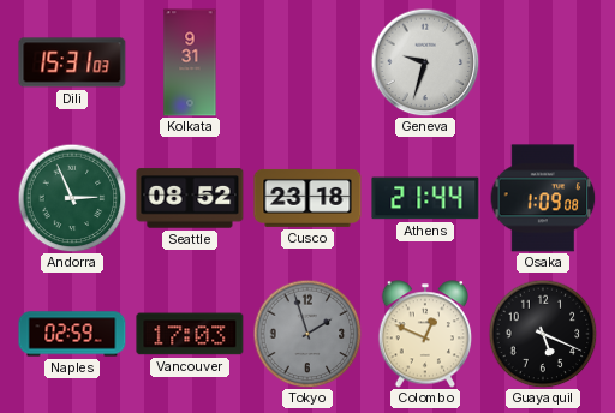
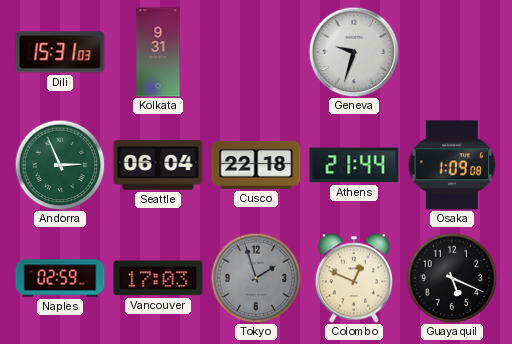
Seattle: 08:52 -> 06:04 (158, 165)
Cusco: 23:18 -> 22:18 (256, 165)
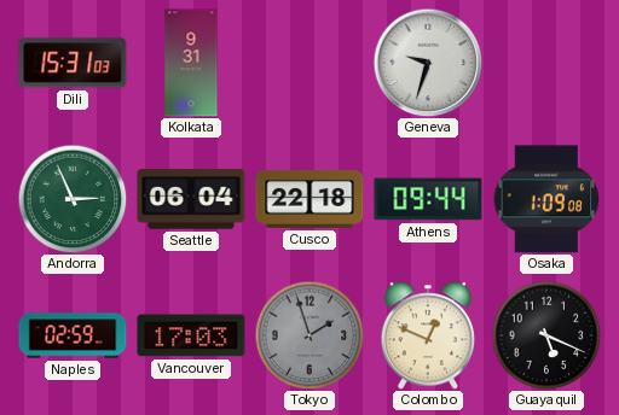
Athens: 21:44 -> 09:44 (428, 199)
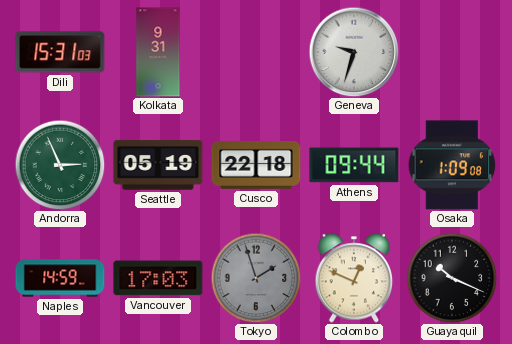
Seattle: 06:04 -> 05:19 (158, 165)
Naples: 02:59 -> 14:59 (60, 278)
Guayaquil: 5:19 -> 10:19 (452, 278)
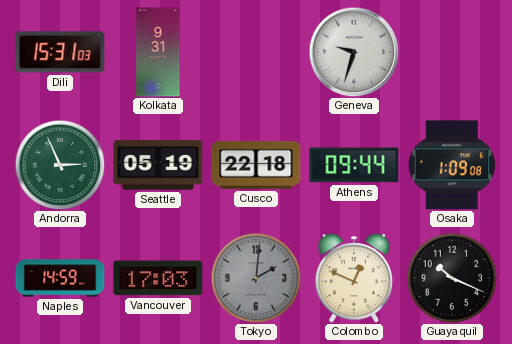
Tokyo: 1:57 -> 2:01 (256, 278)
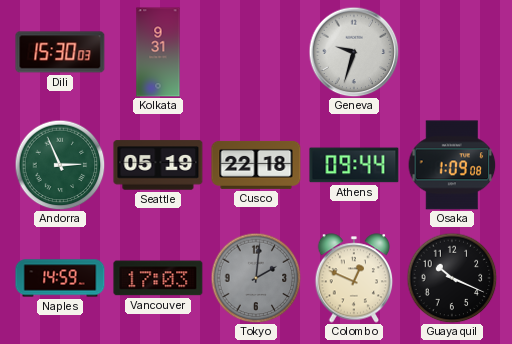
Dili: 15:31 -> 15:30 (60, 52)
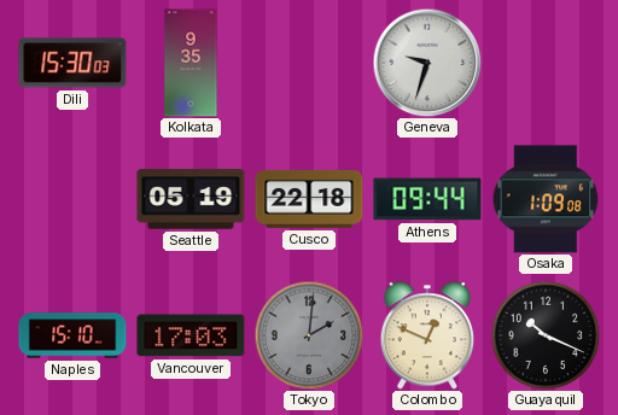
Kolkata: 9:31 -> 9:35 (191, 63)
Andorra: 2:56 -> none (60, 165)
Naples: 14:59 -> 15:10 (72, 335)
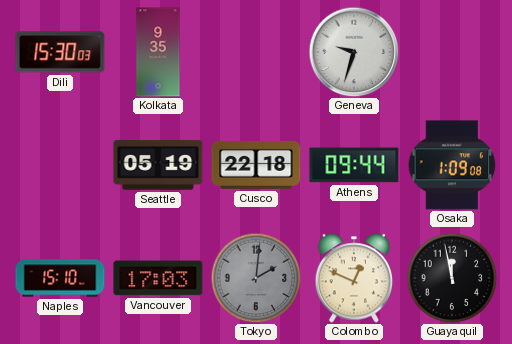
Guayaquil: 10:19 -> 11:58 (452, 278)
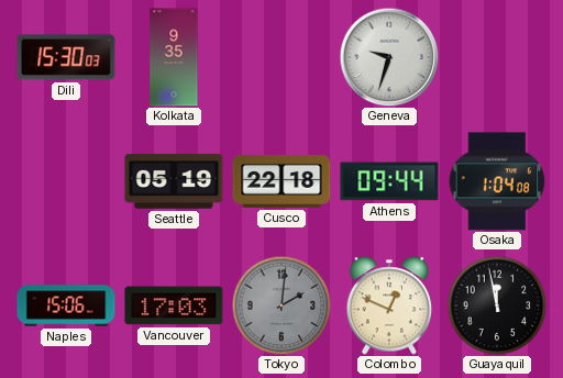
Osaka: 1:09 -> 1:04 (497, 181)
Naples: 15:10 -> 15:06 (66, 305)
